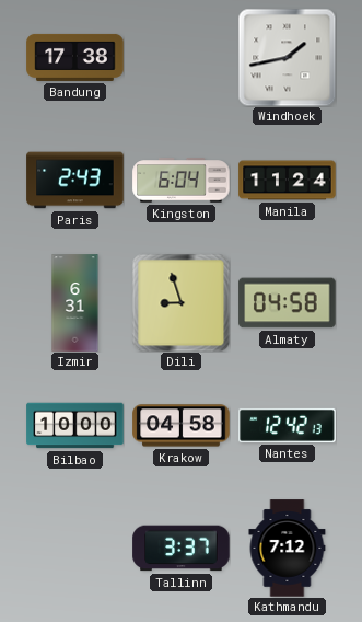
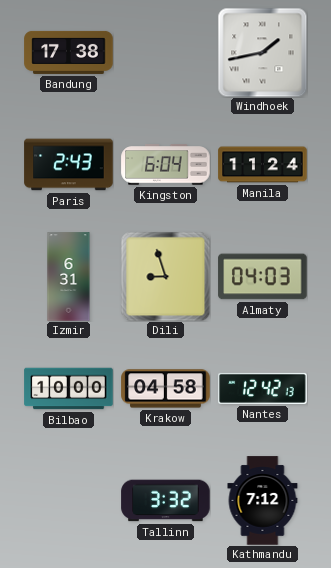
Almaty: 04:58 -> 04:03 (263, 277)
Tallinn: 3:37 -> 3:32 (166, 501)
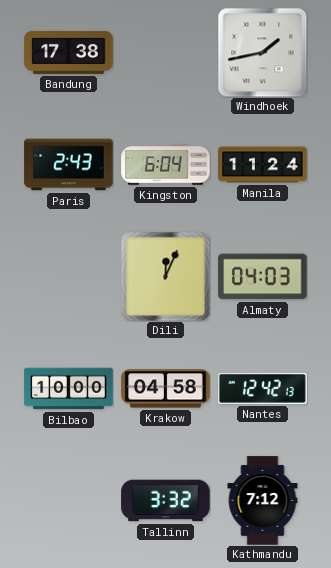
Izmir: 6:31 -> none (69, 277)
Dili: 8:57 -> 12:04 (165, 276)
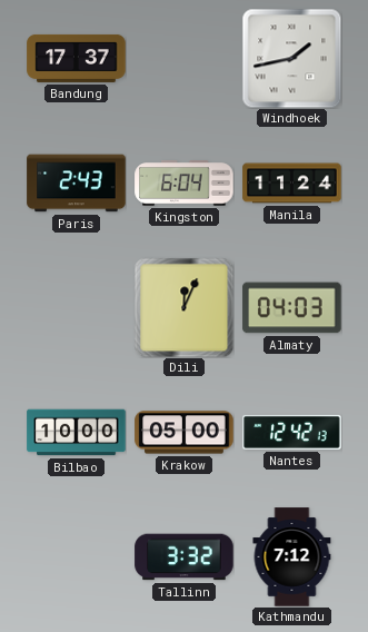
Bandung: 17:38 -> 17:37 (77, 58)
Krakow: 04:58 -> 05:00 (185, 433)
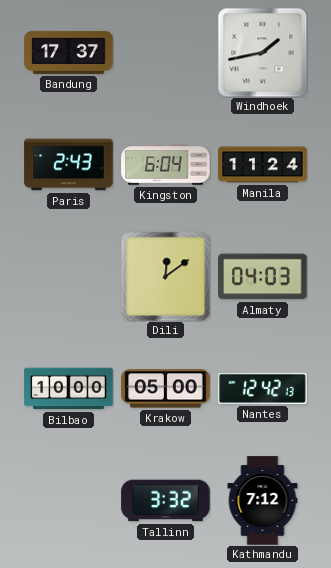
Dili: 12:04 -> 12:09 (165, 276)
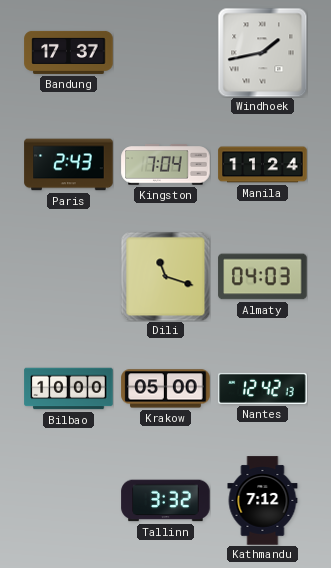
Kingston: 6:04 -> 7:04 (166, 165)
Dili: 12:09 -> 11:18 (165, 276)
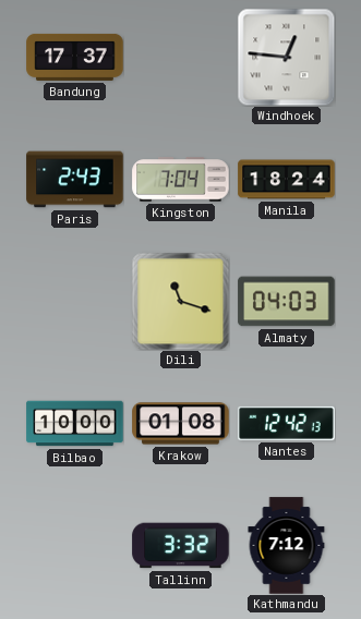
Windhoek: 1:43 -> 12:46 (286, 57)
Manila: 11:24 -> 18:24 (287, 180)
Krakow: 05:00 -> 01:08 (181, 424)
